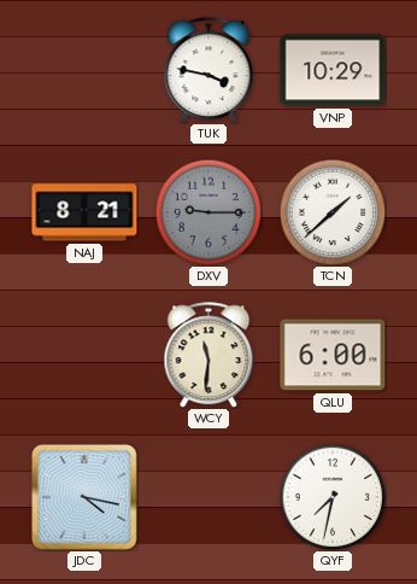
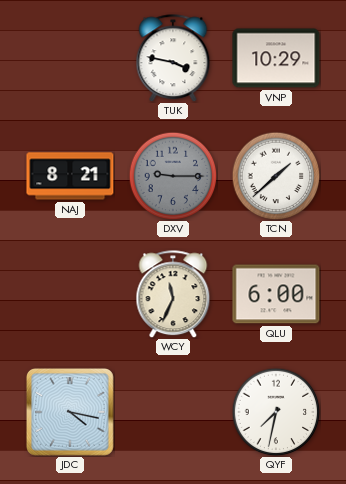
WCY: 11:31 -> 11:34 (173, 294)
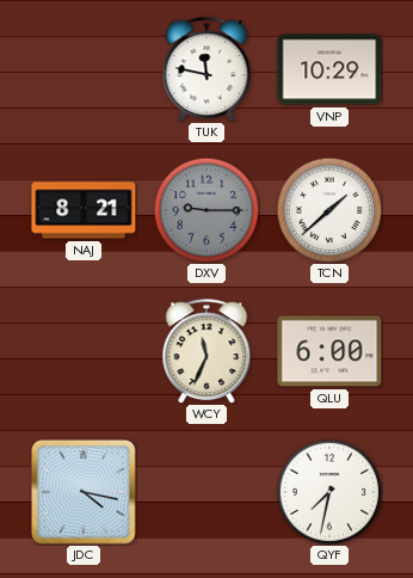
TUK: 3:47 -> 11:47 (207, 69)
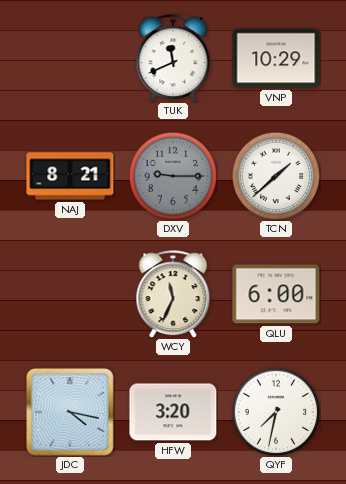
TUK: 11:47 -> 11:41 (173, 58)
HFW: none -> 3:20 (173, 412)
